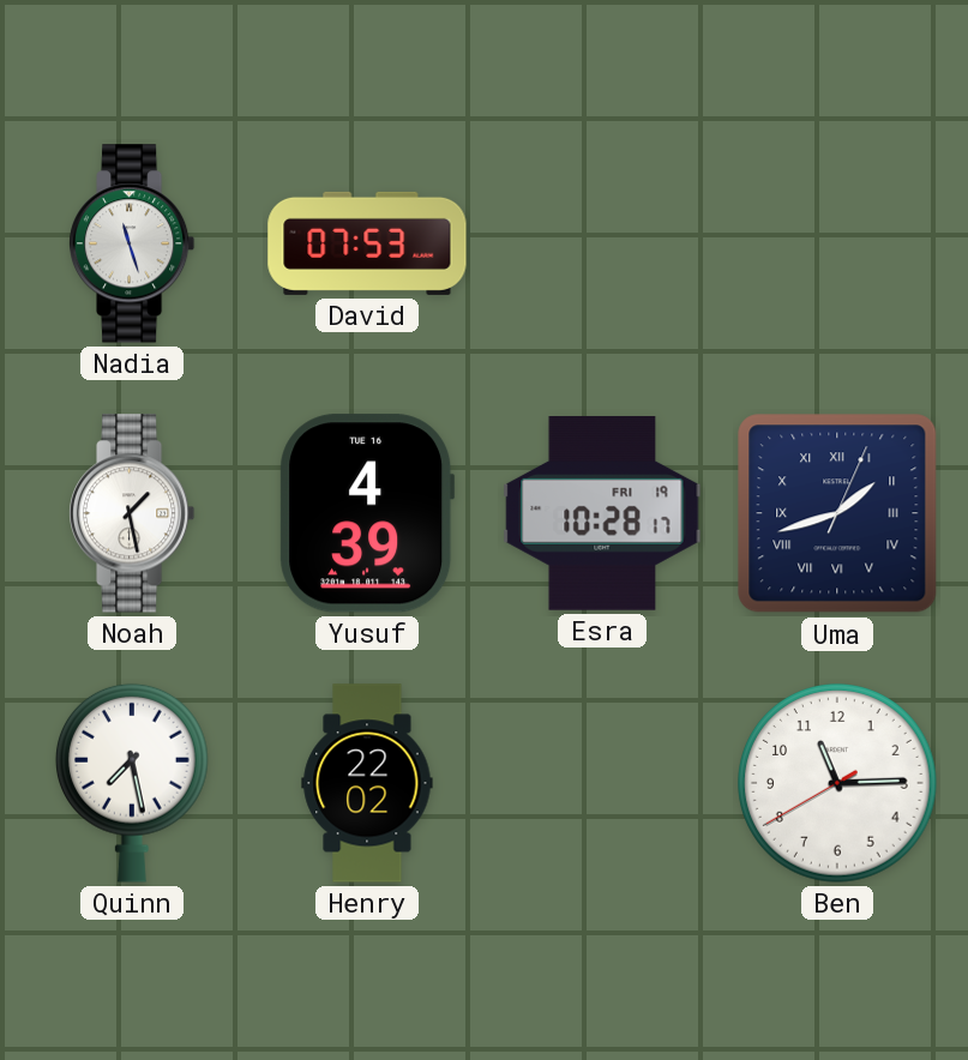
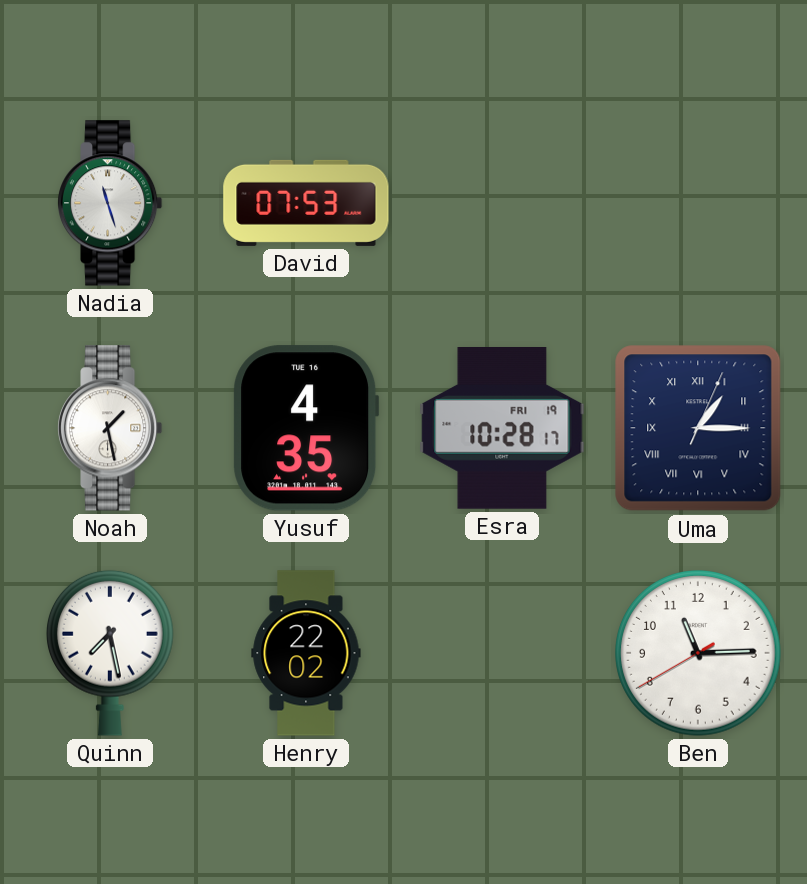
Yusuf: 4:39 -> 4:35 (306, 428)
Uma: 1:42 -> 1:15 (698, 428)
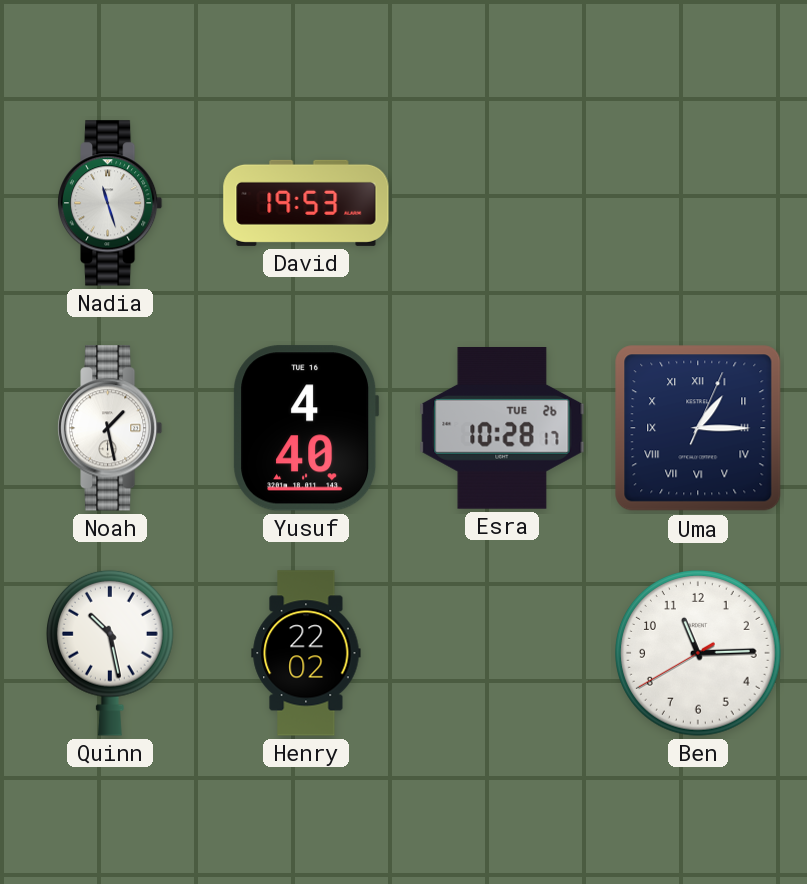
David: 07:53 -> 19:53 (306, 203)
Yusuf: 4:35 -> 4:40 (306, 428)
Esra date: FRI 19 -> TUE 26 (502, 429)
Quinn: 7:28 -> 10:28 (110, 653)
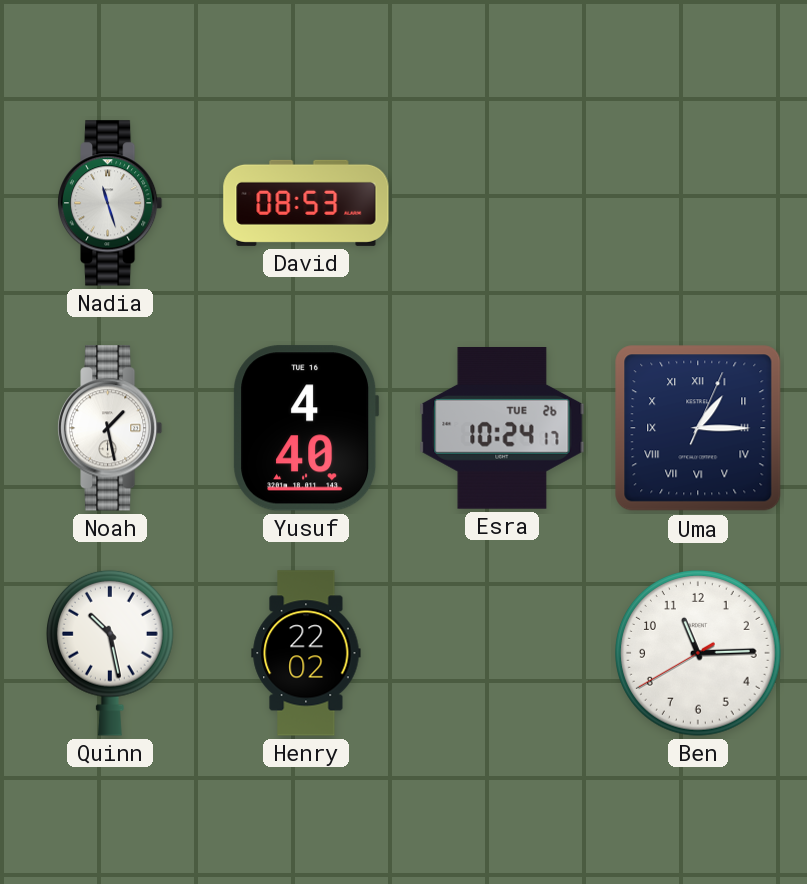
David: 19:53 -> 08:53 (306, 203)
Esra: 10:28 -> 10:24 (502, 429)
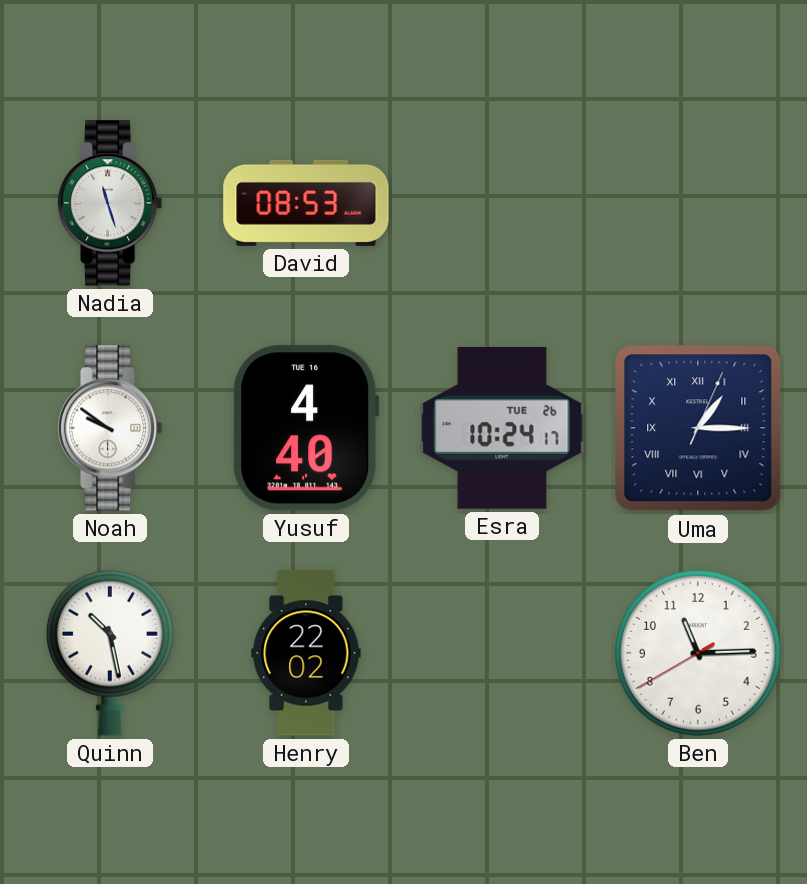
Noah: 1:28 -> 9:51 (110, 428)
